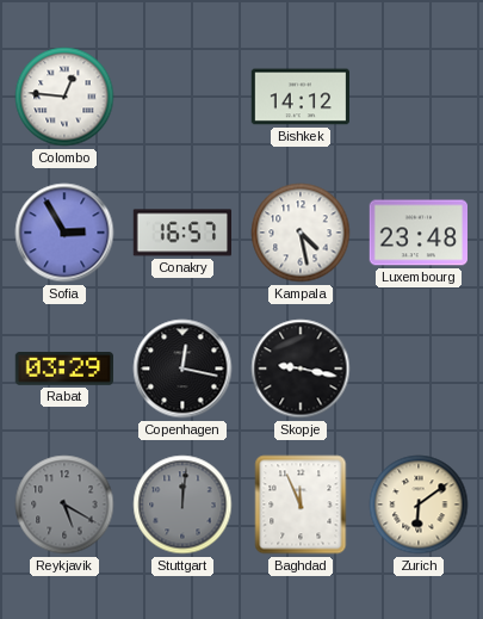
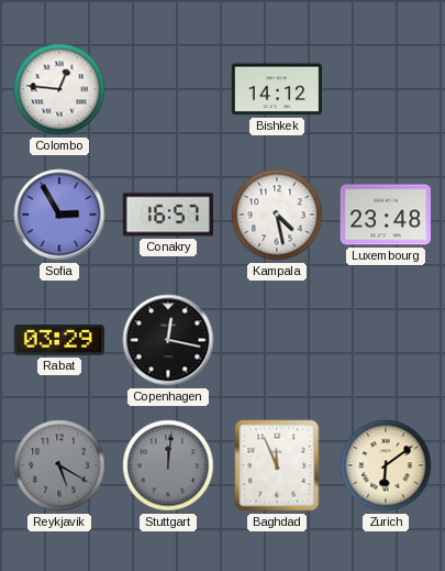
Skopje: 9:17 -> none (301, 369)
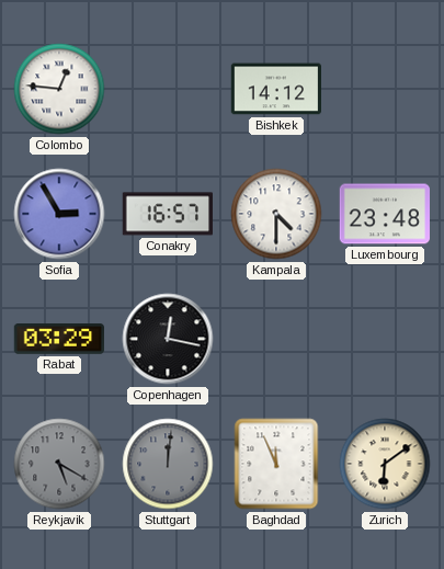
Kampala: 4:28 -> 4:30 (276, 214)
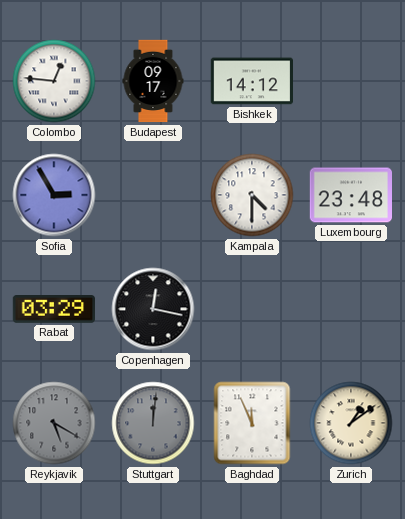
Budapest: none -> 09:17 (153, 81)
Conakry: 16:57 -> none (167, 214)
Zurich: 6:09 -> 1:09 (351, 423)
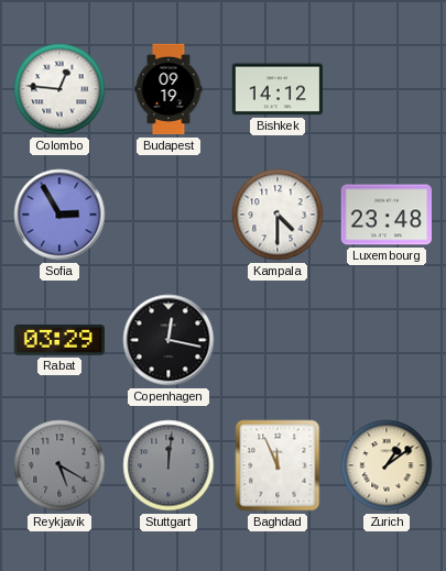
Budapest: 09:17 -> 09:19 (168, 89)
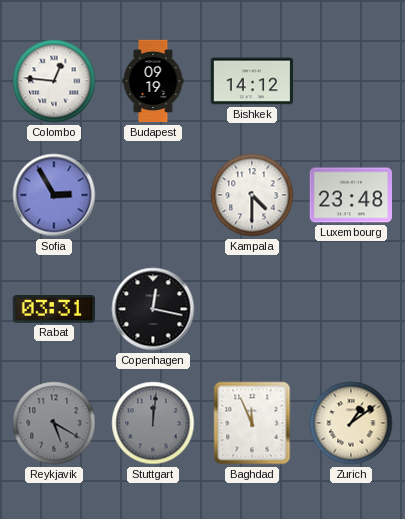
Rabat: 03:29 -> 03:31 (53, 310)
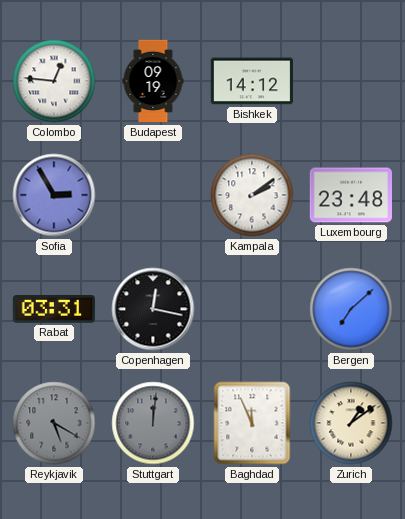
Kampala: 4:30 -> 2:09 (252, 195)
Bergen: none -> 7:08 (351, 309)
